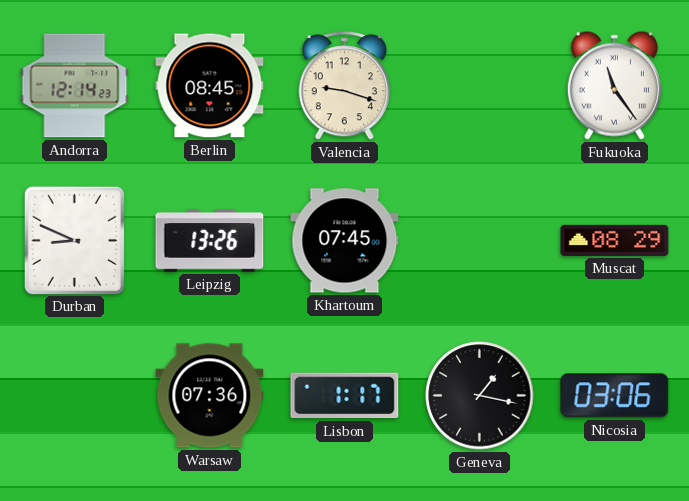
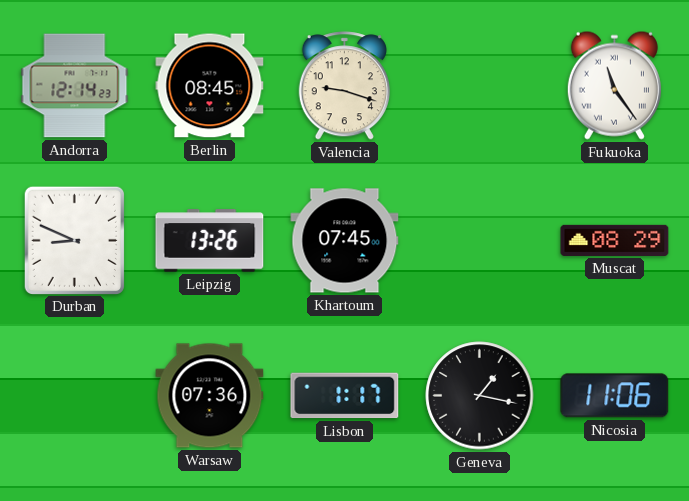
Nicosia: 03:06 -> 11:06 (615, 396)
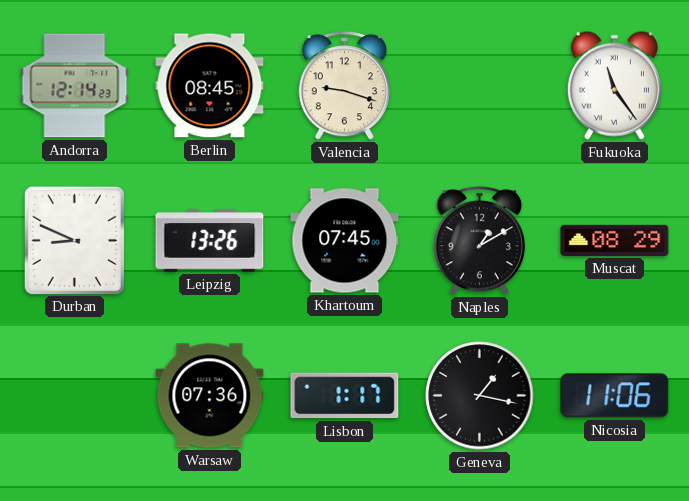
Naples: none -> 1:10 (479, 241)
